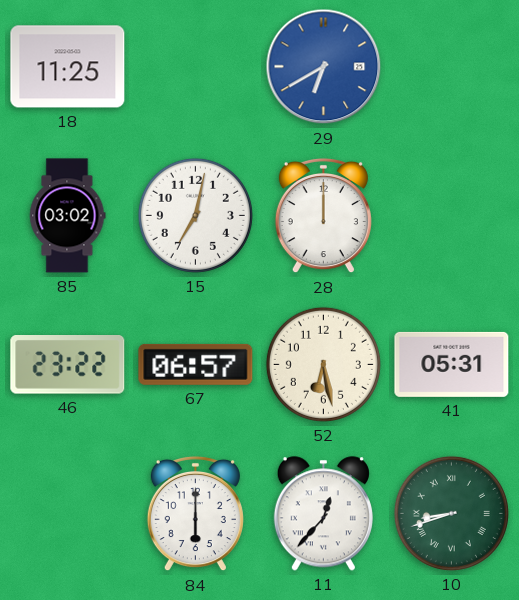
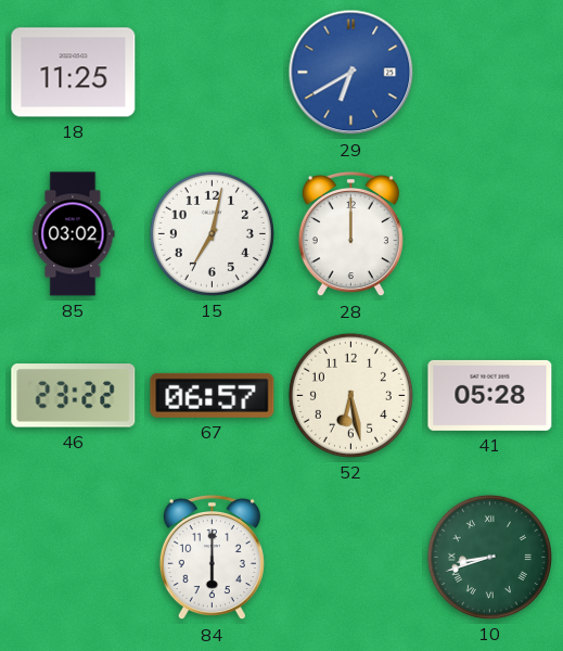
41: 05:31 -> 05:28 (490, 395)
11: 12:37 -> none (323, 514)
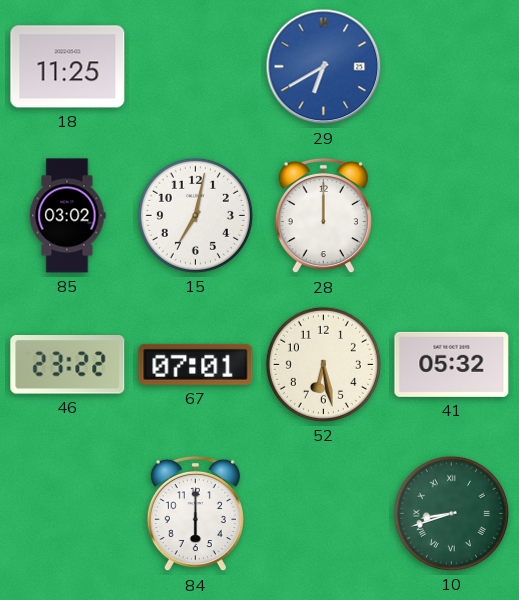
67: 06:57 -> 07:01 (196, 364)
41: 05:28 -> 05:32 (452, 364)
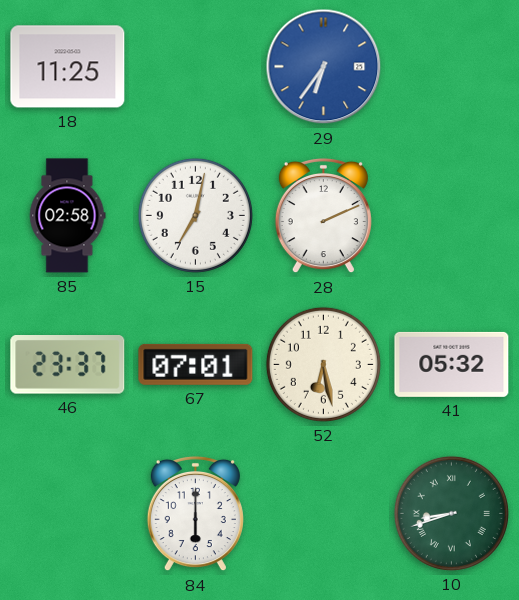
29: 6:40 -> 6:36 (324, 67)
85: 03:02 -> 02:58 (68, 216)
28: 12:00 -> 2:11 (323, 216)
46: 23:22 -> 23:37 (68, 365)
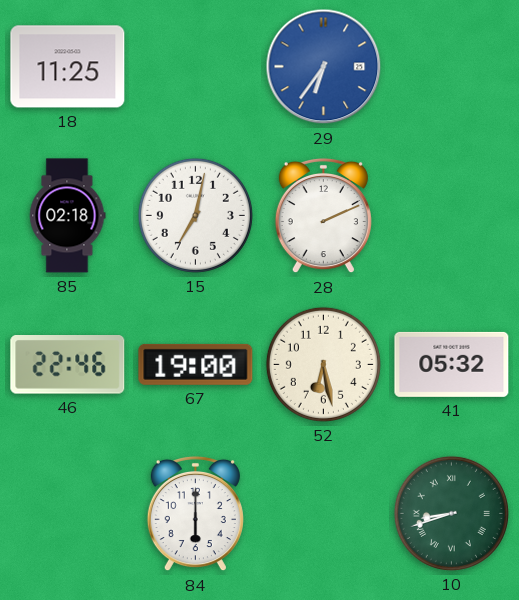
85: 02:58 -> 02:18 (68, 216)
46: 23:37 -> 22:46 (68, 365)
67: 07:01 -> 19:00 (196, 364)
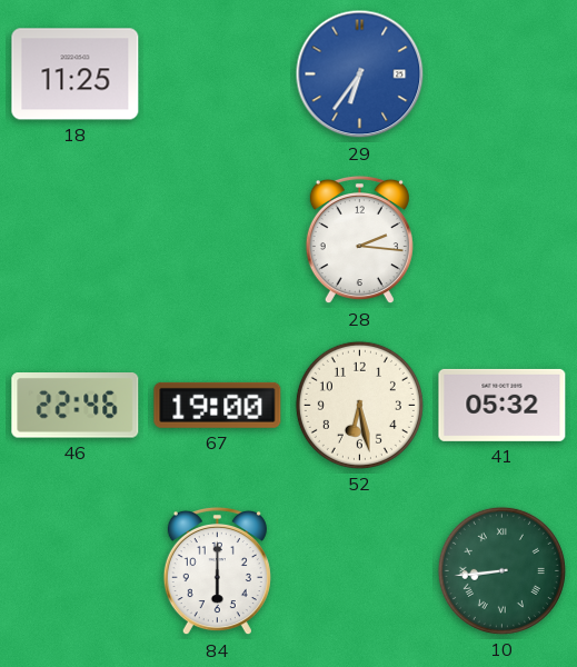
85: 02:18 -> none (68, 216)
15: 7:02 -> none (195, 215)
28: 2:11 -> 2:16 (359, 240)
10: 8:42 -> 8:44 (501, 570)
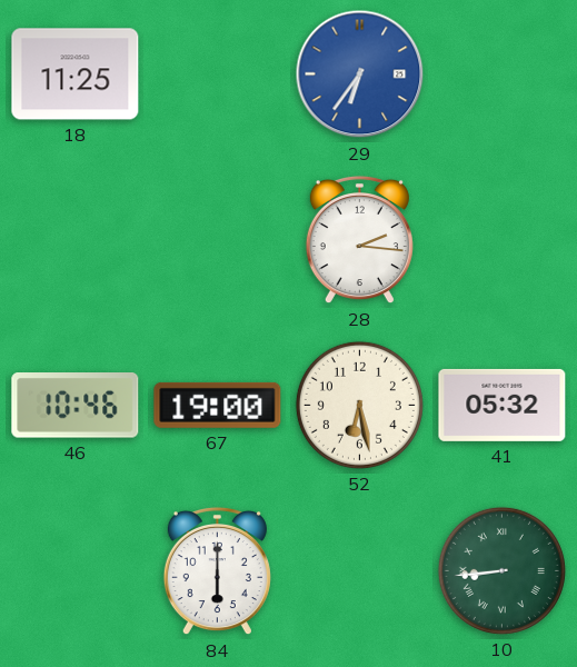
46: 22:46 -> 10:46 (76, 406)
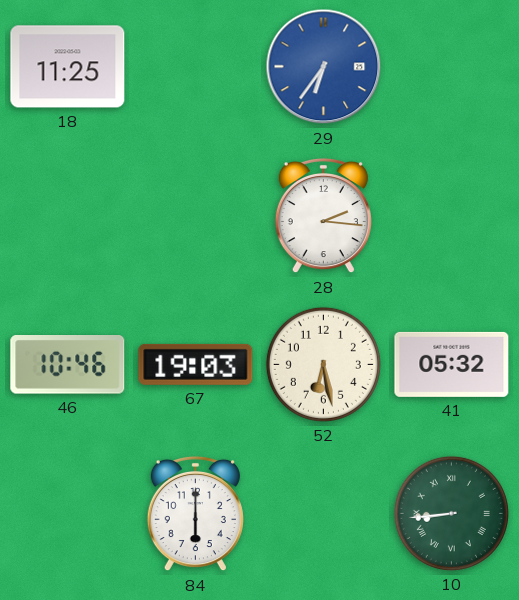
67: 19:00 -> 19:03 (196, 364)
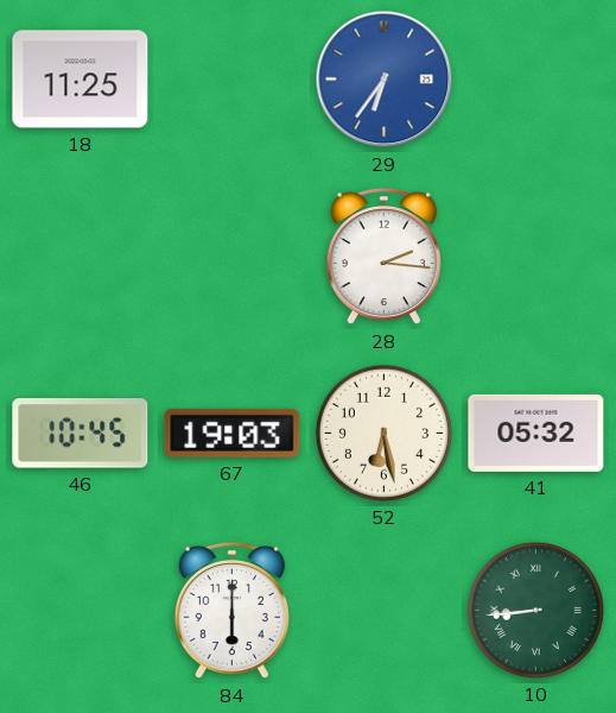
46: 10:46 -> 10:45 (81, 434)
